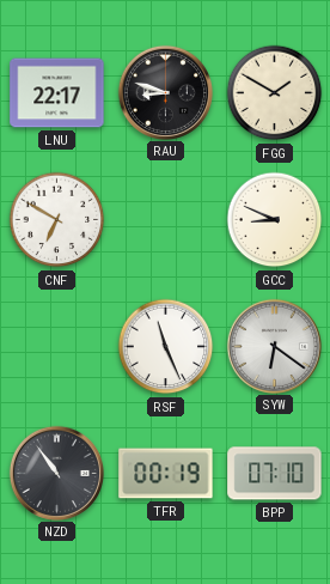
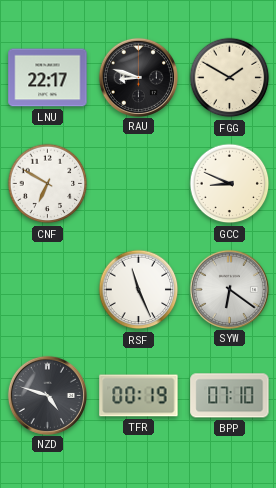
NZD: 10:54 -> 4:48 (47, 395)
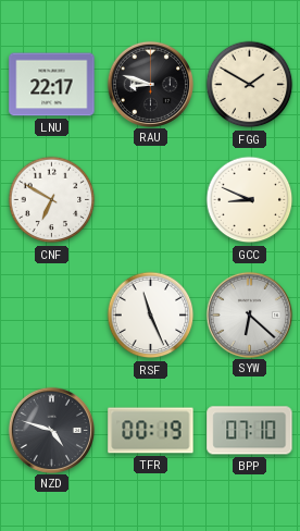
SYW: 6:21 -> 6:22 (249, 314)
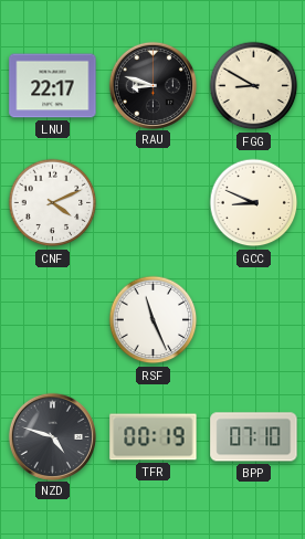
FGG: 1:50 -> 8:50 (254, 86)
CNF: 6:50 -> 4:11 (53, 203)
SYW: 6:22 -> none (249, 314)
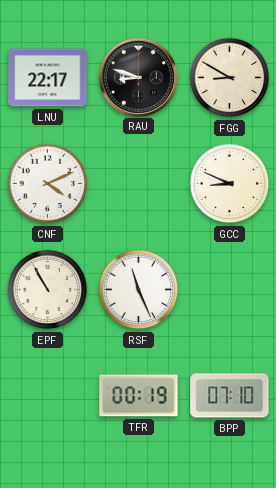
EPF: none -> 10:55 (48, 290)
NZD: 4:48 -> none (52, 436)
